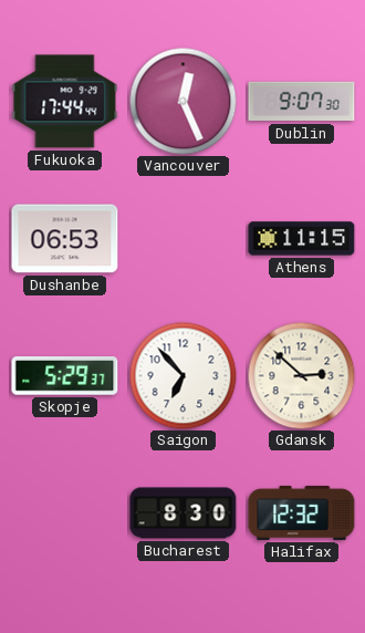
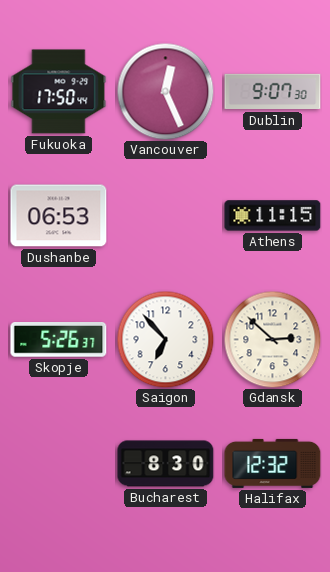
Fukuoka: 17:44 -> 17:50 (59, 92)
Skopje: 5:29 -> 5:26 (59, 340)
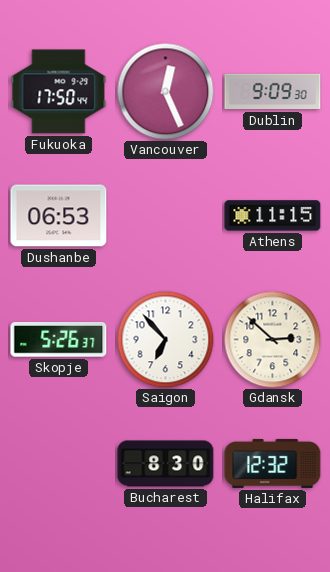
Dublin: 9:07 -> 9:09 (273, 92)
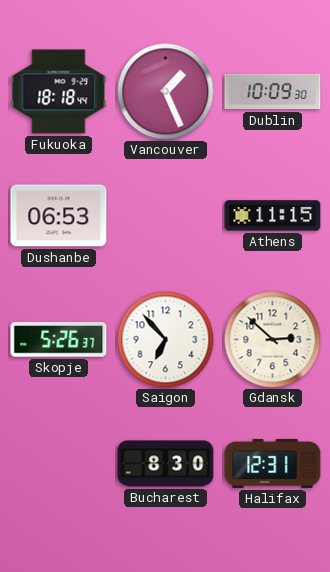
Fukuoka: 17:50 -> 18:18 (59, 92)
Vancouver: 12:26 -> 1:26 (165, 91)
Dublin: 9:09 -> 10:09 (273, 92)
Halifax: 12:32 -> 12:31 (273, 463)
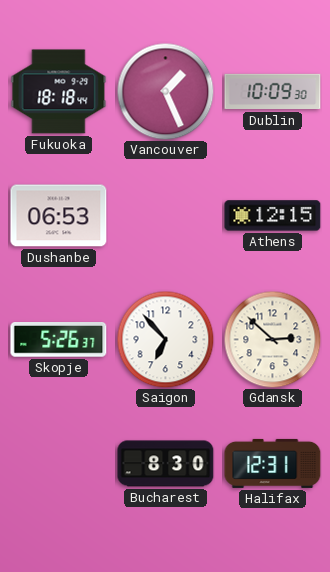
Athens: 11:15 -> 12:15 (273, 216)
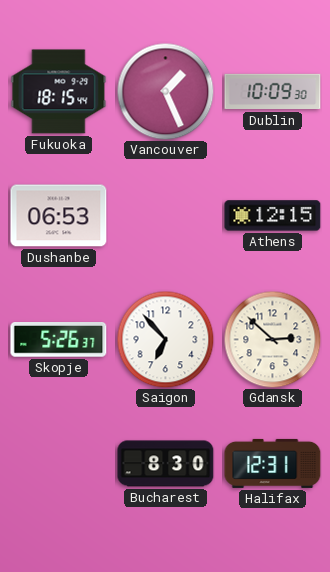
Fukuoka: 18:18 -> 18:15 (59, 92)
